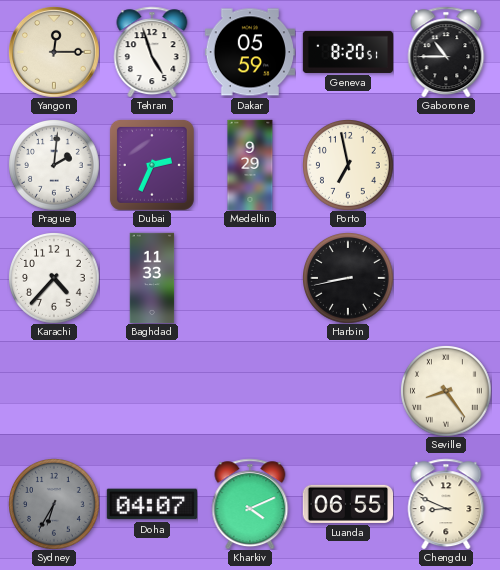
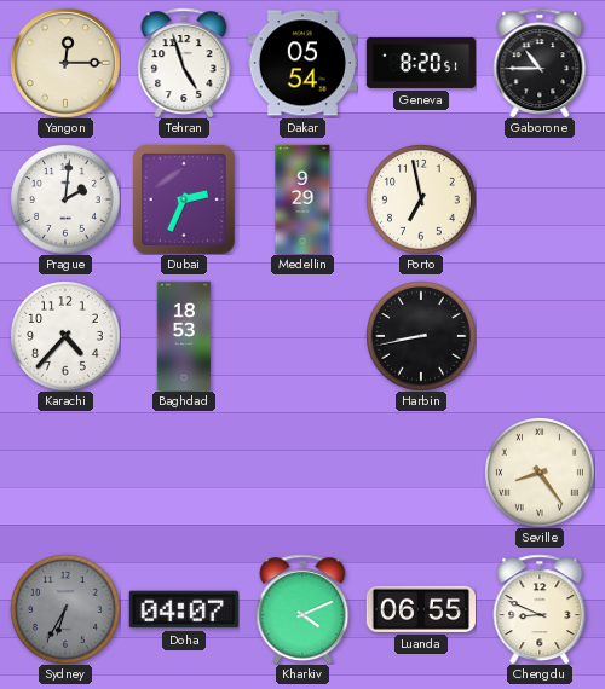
Dakar: 05:59 -> 05:54 (301, 63)
Baghdad: 11:33 -> 18:53 (184, 336)
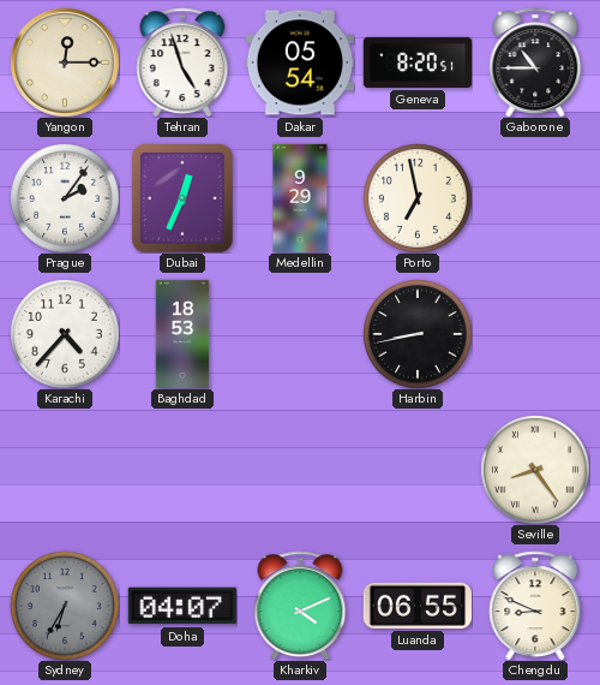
Prague: 2:01 -> 2:06 (65, 198)
Dubai: 2:34 -> 12:34 (182, 198)
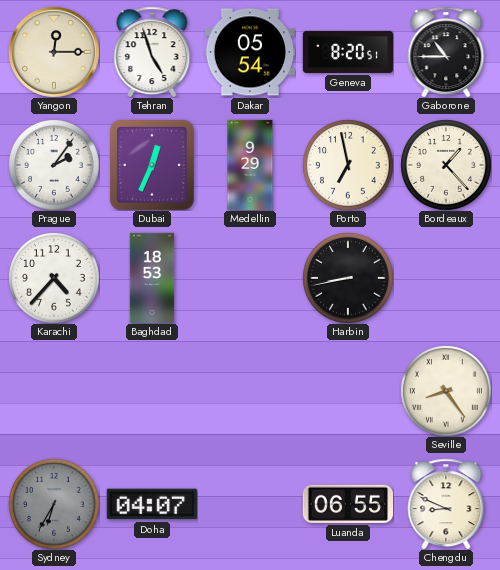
Bordeaux: none -> 1:23 (446, 165)
Kharkiv: 4:11 -> none (300, 606)
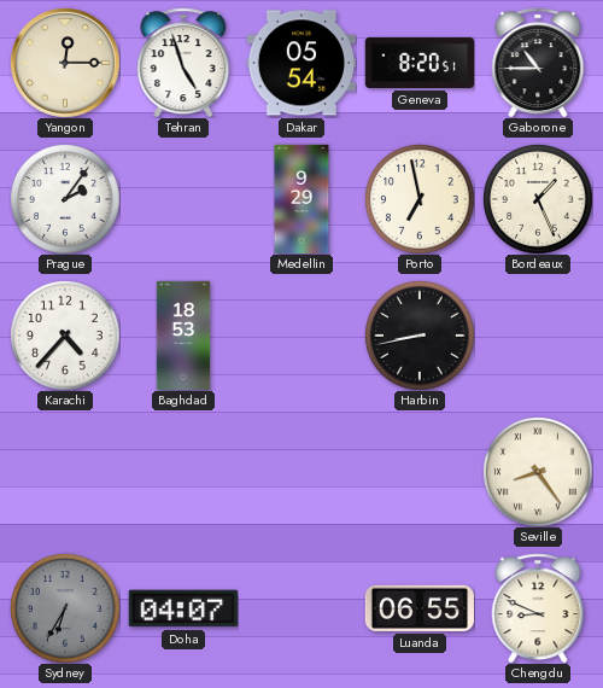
Dubai: 12:34 -> none (152, 165)
Bordeaux: 1:23 -> 1:26 (538, 199)
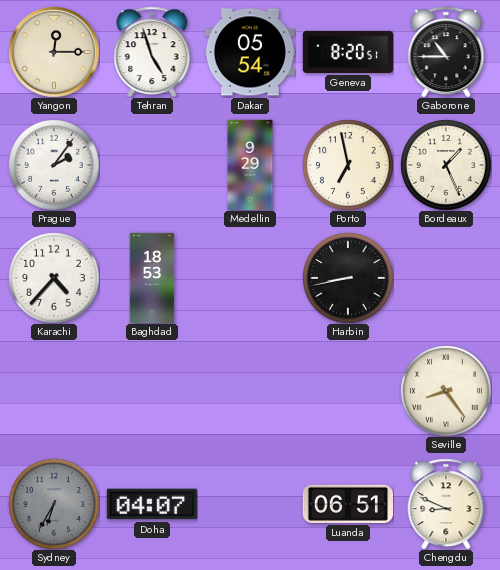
Luanda: 06:55 -> 06:51 (347, 504)
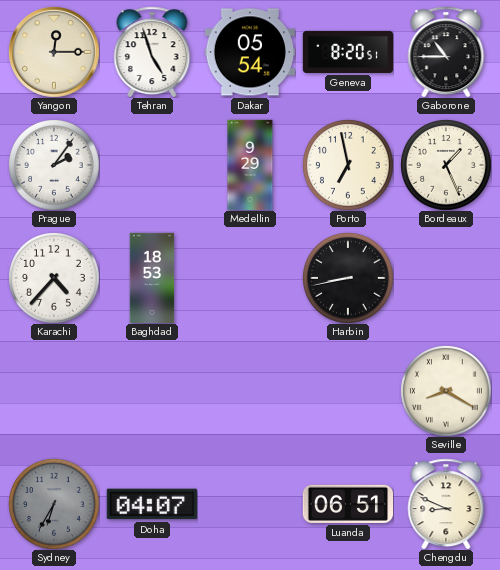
Seville: 8:24 -> 8:20 (446, 391)
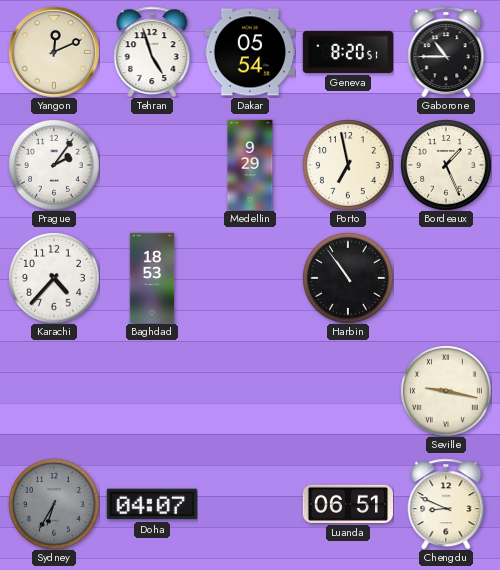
Yangon: 12:15 -> 12:11 (54, 52)
Harbin: 8:43 -> 10:54 (348, 278)
Seville: 8:20 -> 9:17 (446, 391)
